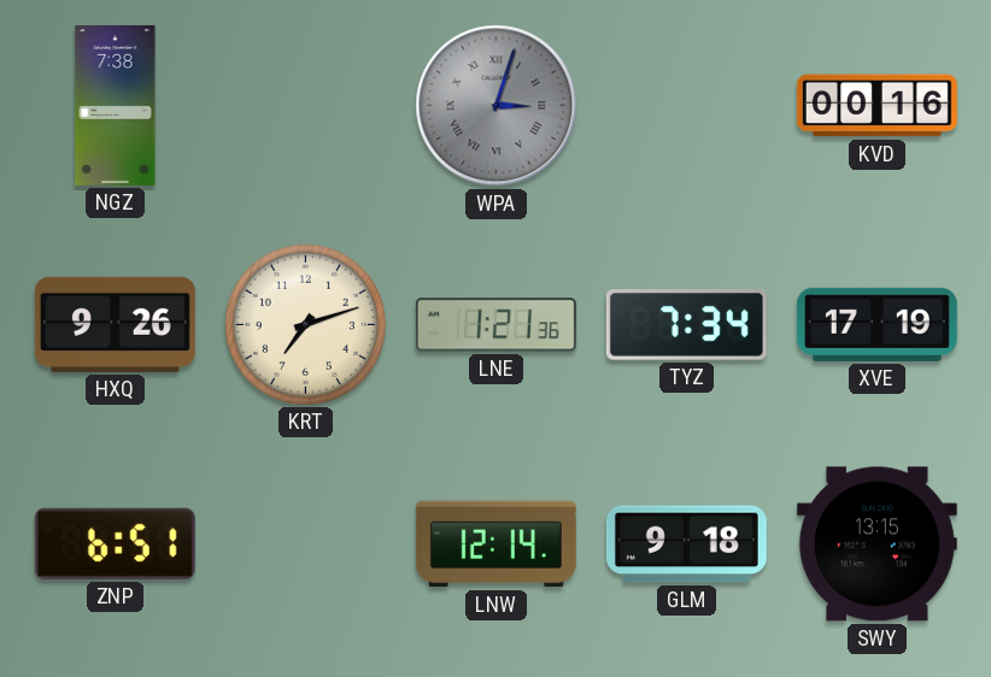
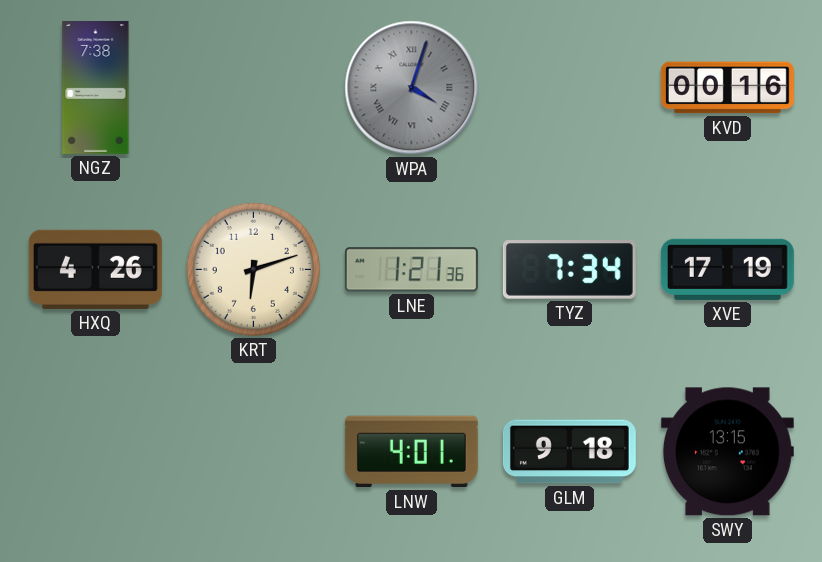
WPA: 3:03 -> 4:03 (412, 88)
HXQ: 9:26 -> 4:26 (95, 269)
KRT: 7:12 -> 6:12 (253, 269)
ZNP: 6:51 -> none (115, 543)
LNW: 12:14 -> 4:01 (411, 452)
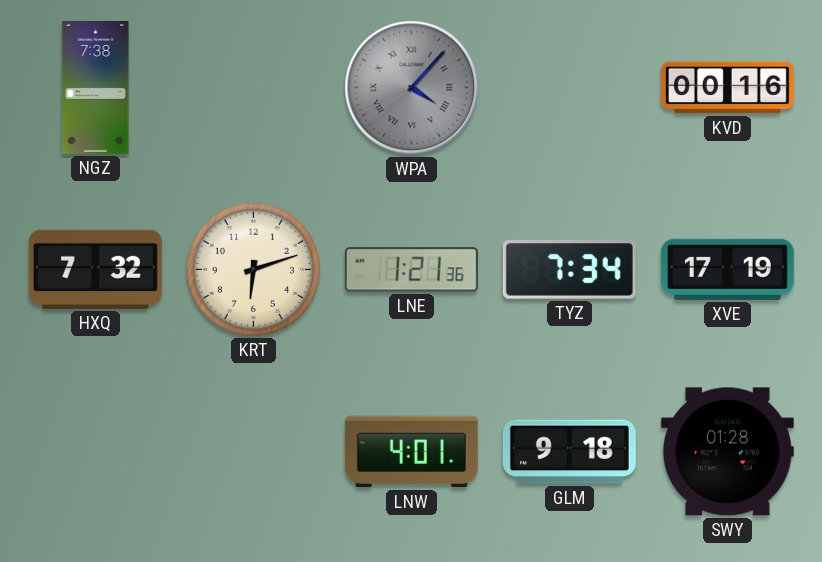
WPA: 4:03 -> 4:07 (412, 88)
HXQ: 4:26 -> 7:32 (95, 269)
SWY: 13:15 -> 01:28 (727, 452)
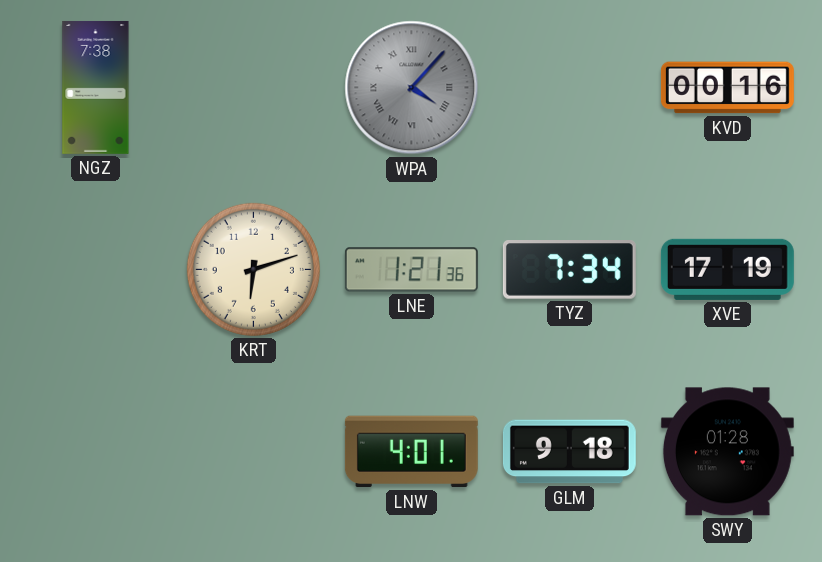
HXQ: 7:32 -> none (95, 269)
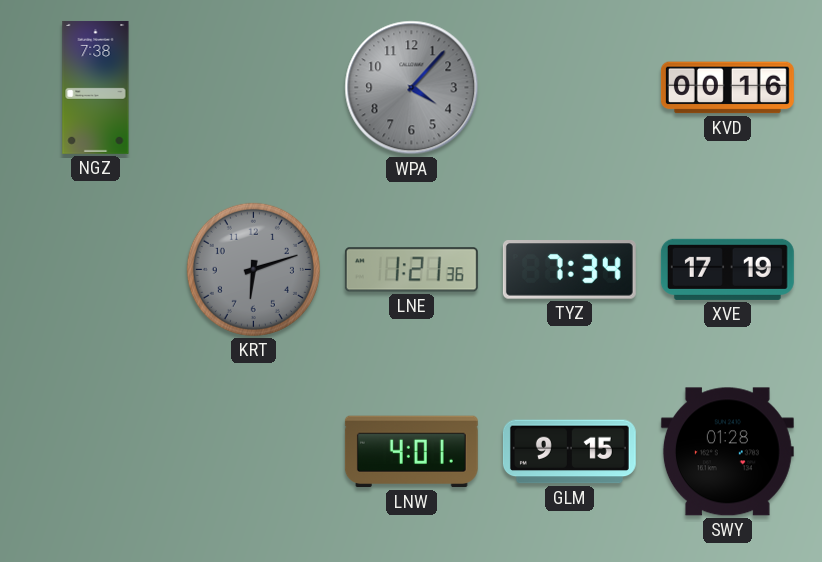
WPA numerals: Roman -> Arabic (412, 88)
KRT dial: cream -> grey (253, 269)
GLM: 9:18 -> 9:15 (569, 452)
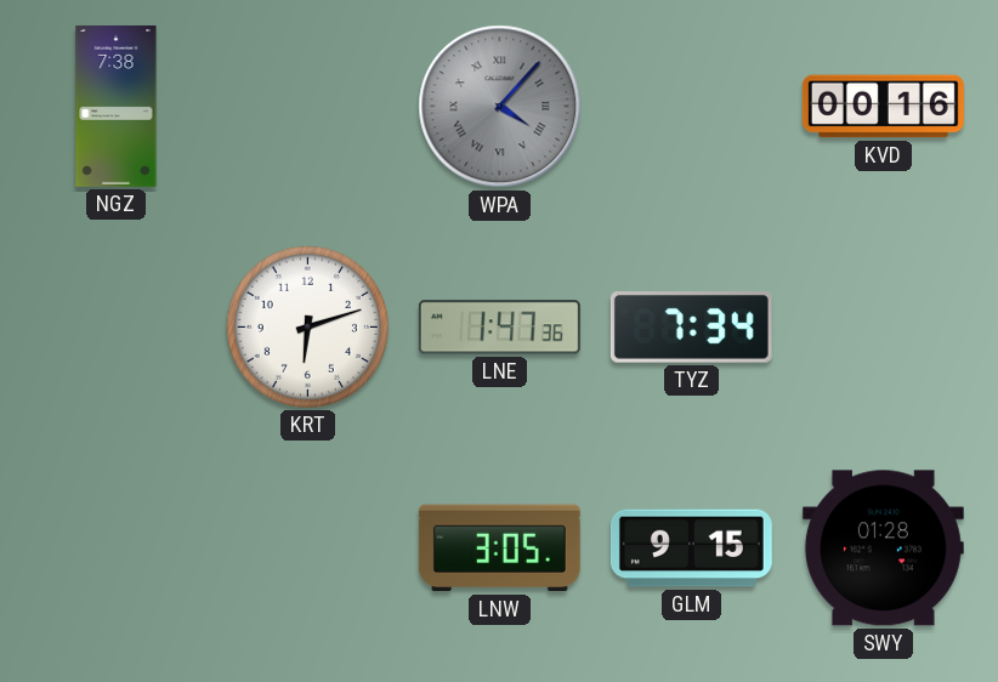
WPA numerals: Arabic -> Roman (500, 107)
KRT dial: grey -> white (307, 326)
LNE: 1:21 -> 1:47 (499, 328)
XVE: 17:19 -> none (727, 269)
LNW: 4:01 -> 3:05 (499, 549)
